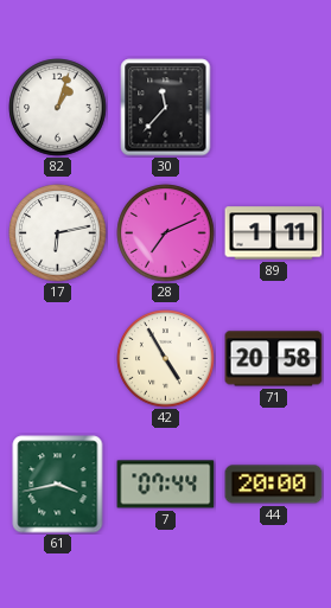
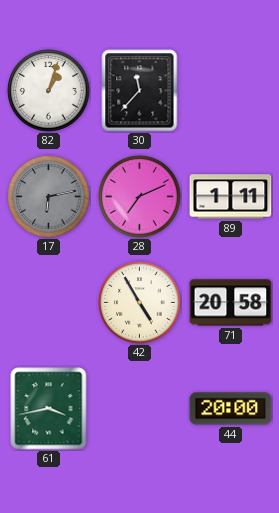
17 dial: white -> grey (49, 197)
7: 07:44 -> none (166, 485)
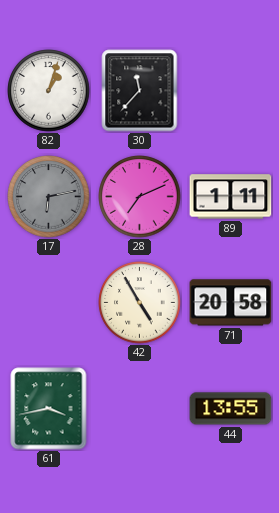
44: 20:00 -> 13:55 (231, 409)
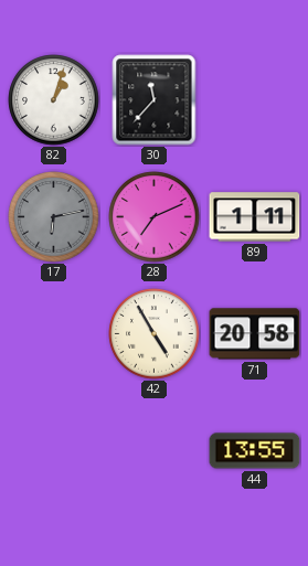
61: 3:43 -> none (49, 409)
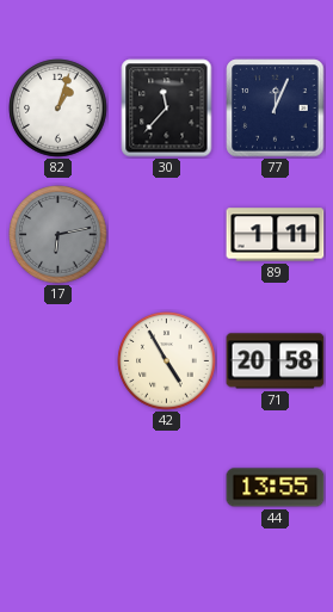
77: none -> 12:04 (276, 109)
28: 7:11 -> none (155, 217)
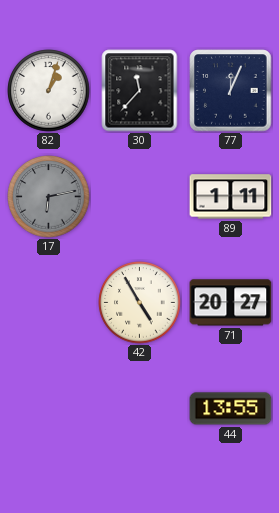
71: 20:58 -> 20:27 (231, 303)
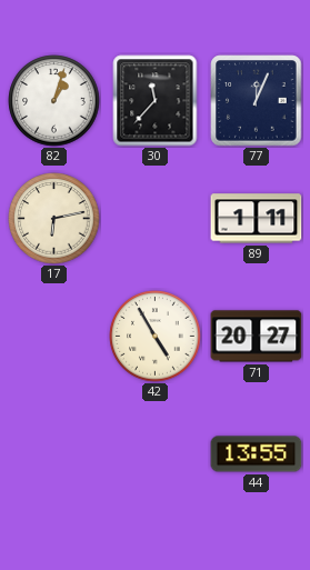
17 dial: grey -> cream (54, 219)
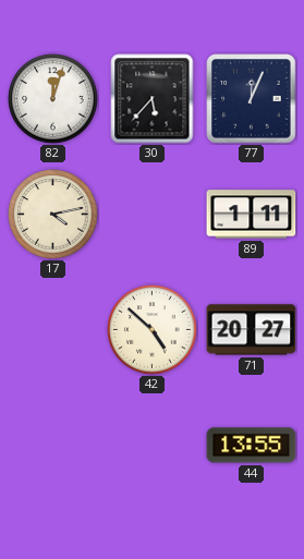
82: 1:03 -> 12:03 (53, 99)
30: 11:37 -> 5:37 (153, 99)
17: 6:13 -> 4:13 (53, 215)
42: 4:55 -> 4:52 (153, 330)
